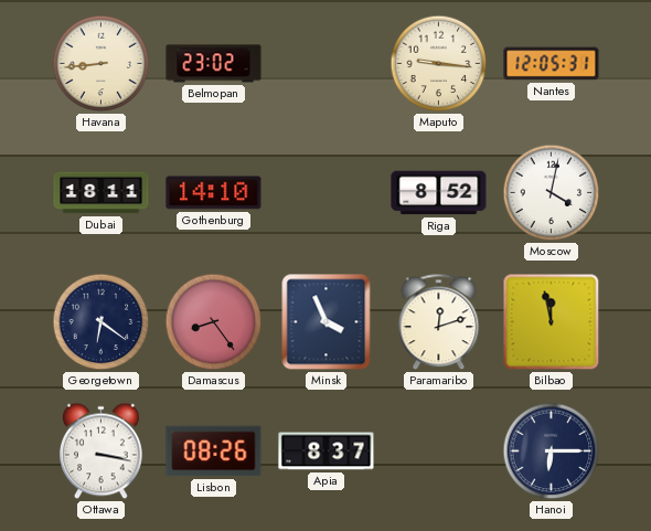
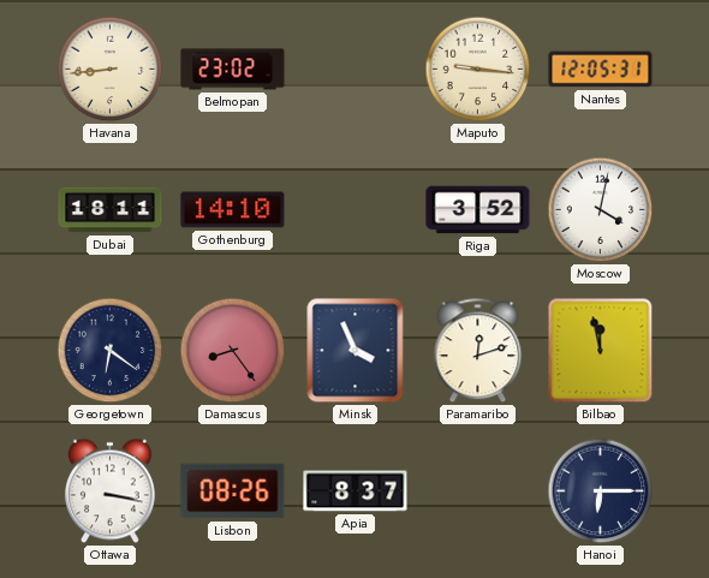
Riga: 8:52 -> 3:52 (478, 210)
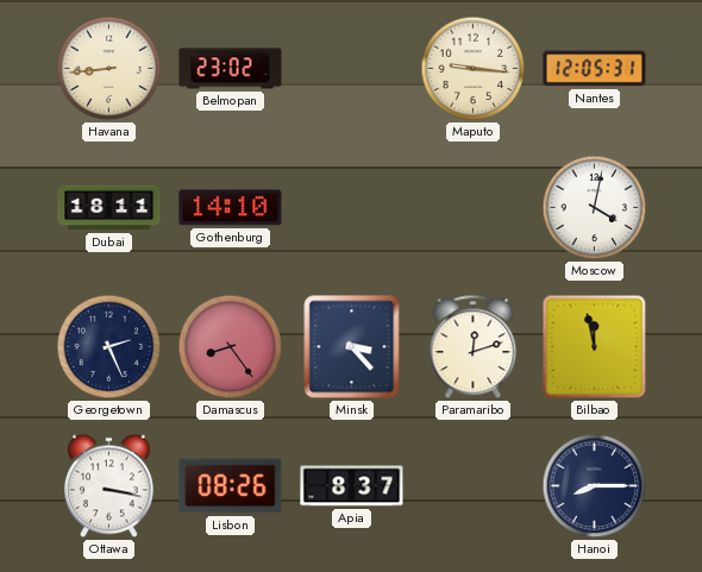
Riga: 3:52 -> none (478, 210)
Georgetown: 6:21 -> 2:26 (109, 347)
Minsk: 3:56 -> 3:23 (352, 347)
Hanoi: 6:15 -> 8:15 (595, 486)
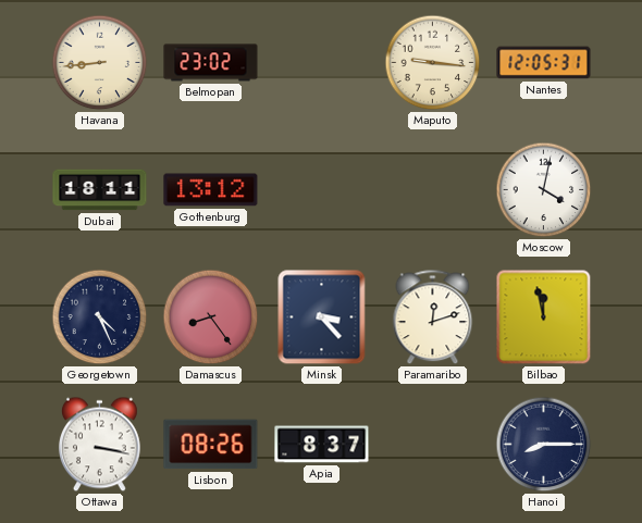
Gothenburg: 14:10 -> 13:12 (211, 190)
Georgetown: 2:26 -> 4:26 (100, 317)
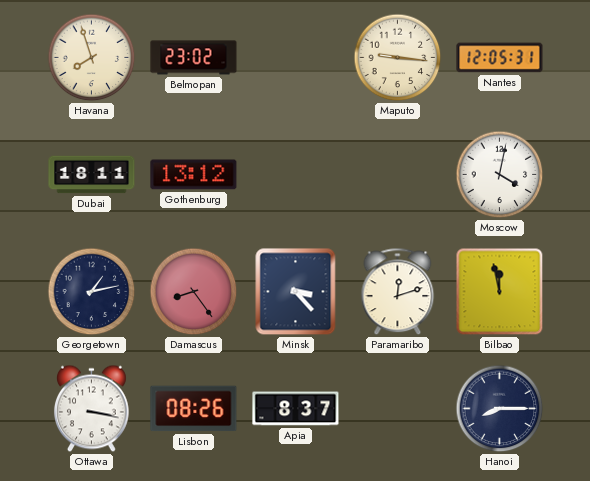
Havana: 8:44 -> 7:57 (92, 58)
Georgetown: 4:26 -> 1:13 (92, 292)
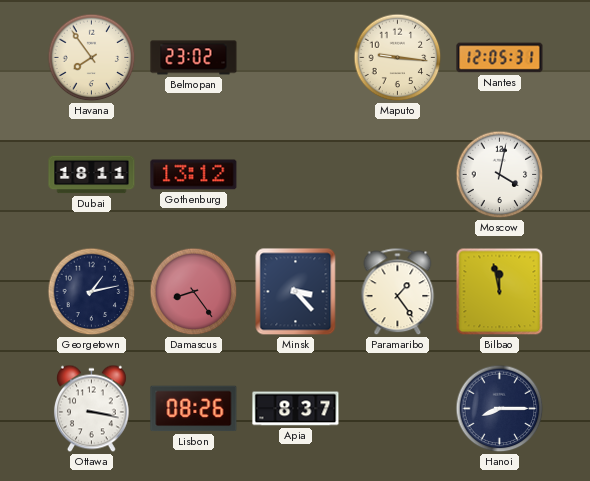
Havana: 7:57 -> 7:54 (92, 58)
Paramaribo: 12:12 -> 1:24 (398, 292)
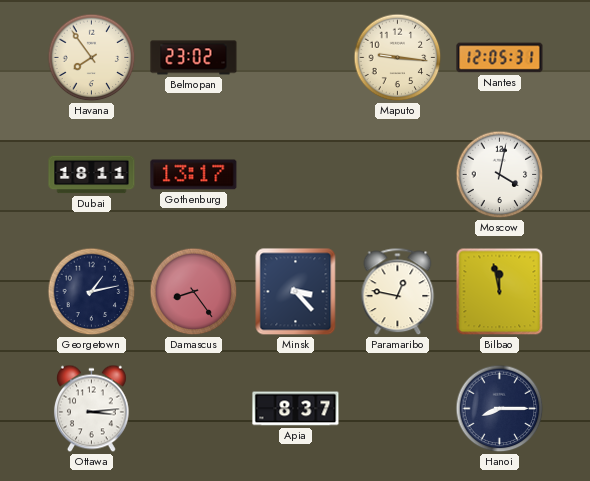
Gothenburg: 13:12 -> 13:17 (194, 175)
Paramaribo: 1:24 -> 12:47 (398, 292)
Ottawa: 3:17 -> 3:14 (92, 409)
Lisbon: 08:26 -> none (194, 409)
